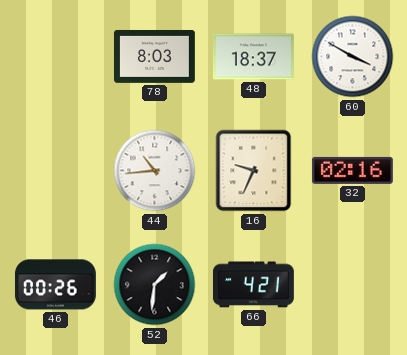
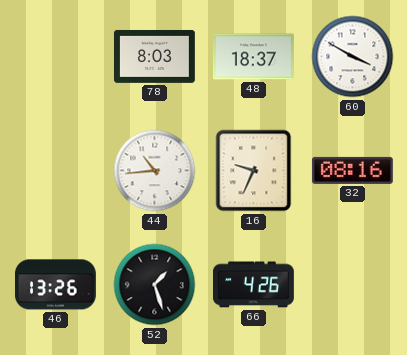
32: 02:16 -> 08:16 (352, 170)
46: 00:26 -> 13:26 (55, 285)
52: 1:31 -> 1:27 (155, 285)
66: 4:21 -> 4:26 (253, 285)
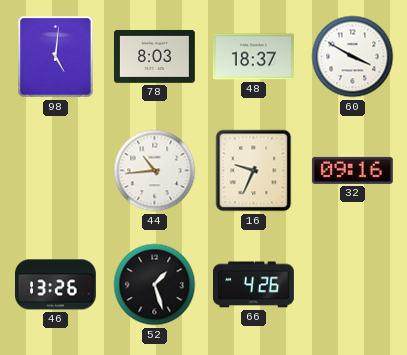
98: none -> 5:01 (56, 57)
32: 08:16 -> 09:16 (352, 170)
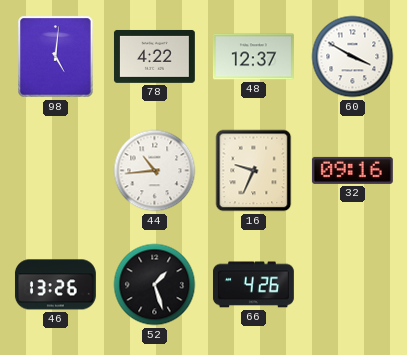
78: 8:03 -> 4:22 (154, 56)
48: 18:37 -> 12:37 (253, 57)
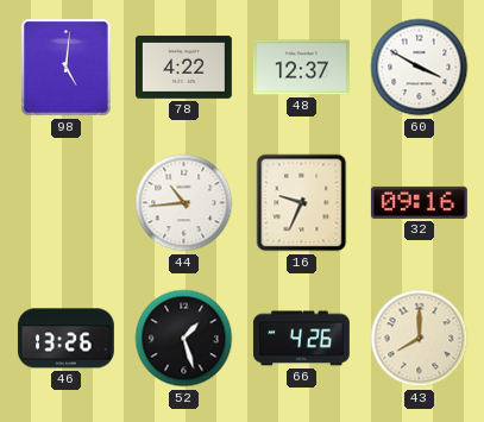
43: none -> 8:00 (420, 339)
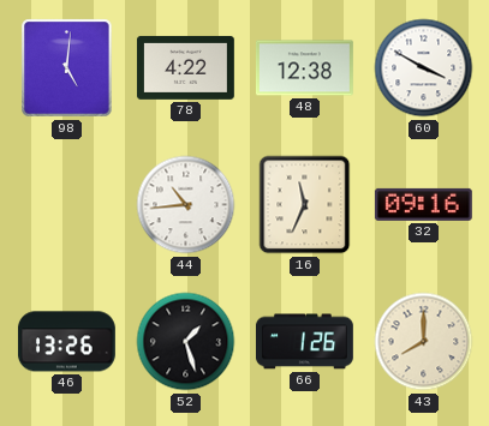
48: 12:37 -> 12:38 (304, 68)
16: 9:34 -> 11:34 (305, 205)
66: 4:26 -> 1:26 (304, 342)
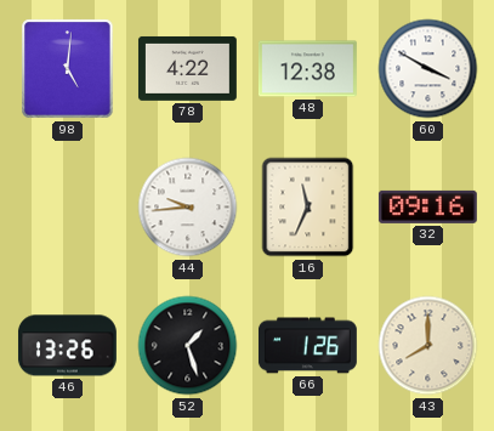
44: 10:44 -> 9:44 (188, 208)
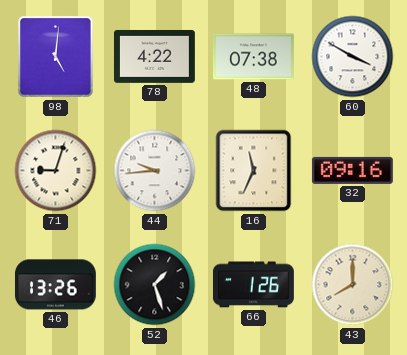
48: 12:38 -> 07:38 (253, 57)
71: none -> 9:03 (56, 171)
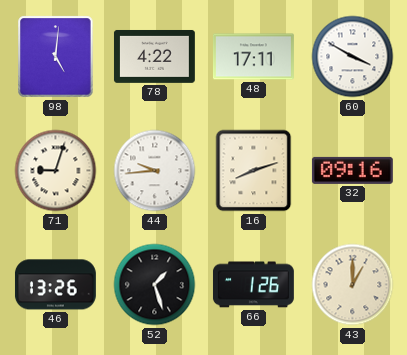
48: 07:38 -> 17:11 (253, 57)
16: 11:34 -> 8:12 (254, 171)
43: 8:00 -> 1:00 (353, 285)
